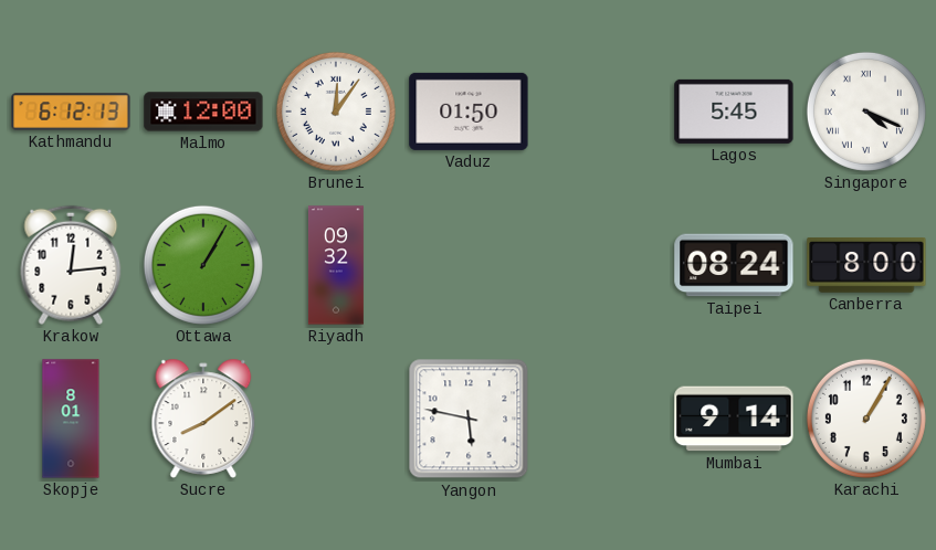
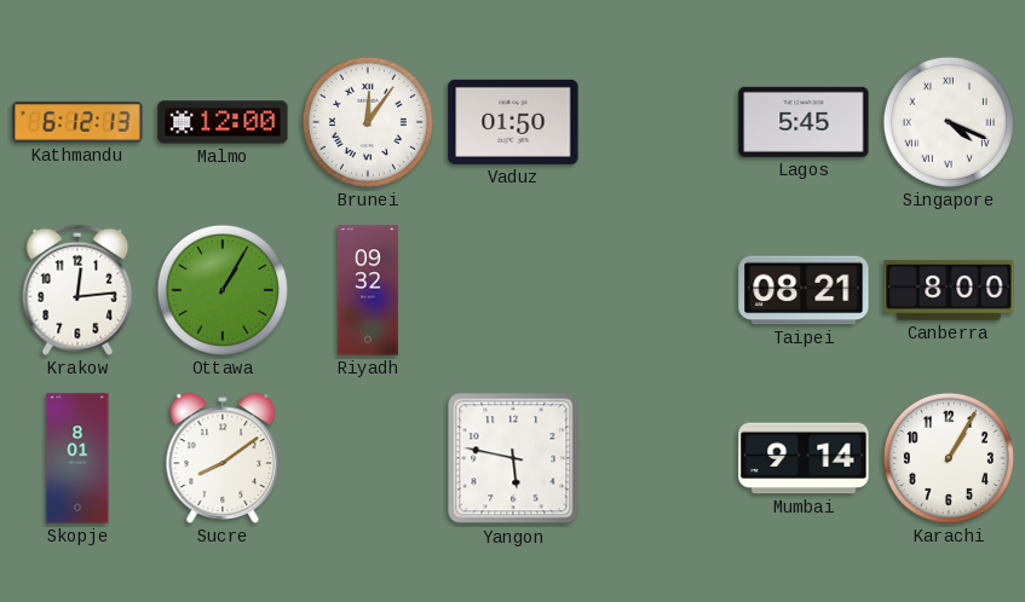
Taipei: 08:24 -> 08:21 (804, 290)
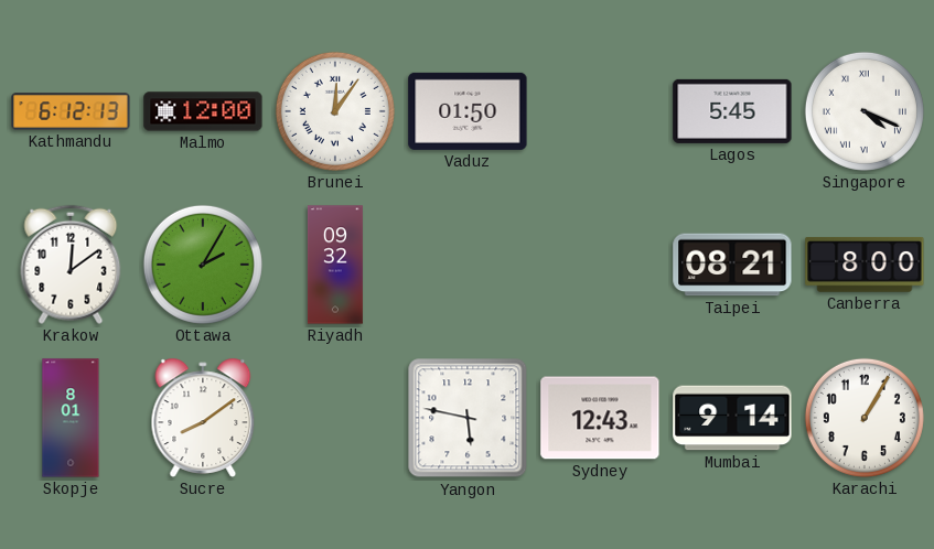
Krakow: 12:14 -> 12:09 (71, 265)
Ottawa: 1:05 -> 2:05 (203, 265)
Sydney: none -> 12:43 (600, 418)
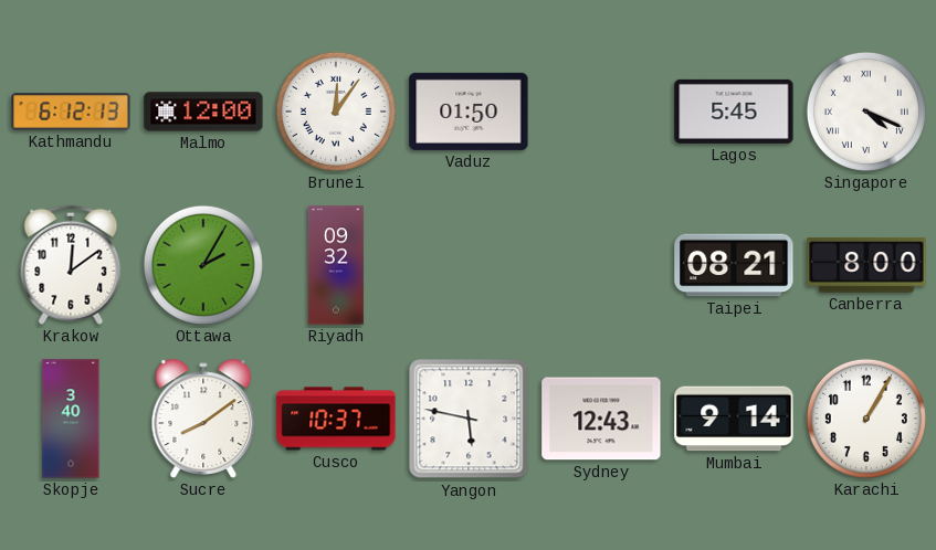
Skopje: 8:01 -> 3:40 (71, 419)
Cusco: none -> 10:37 (336, 419)
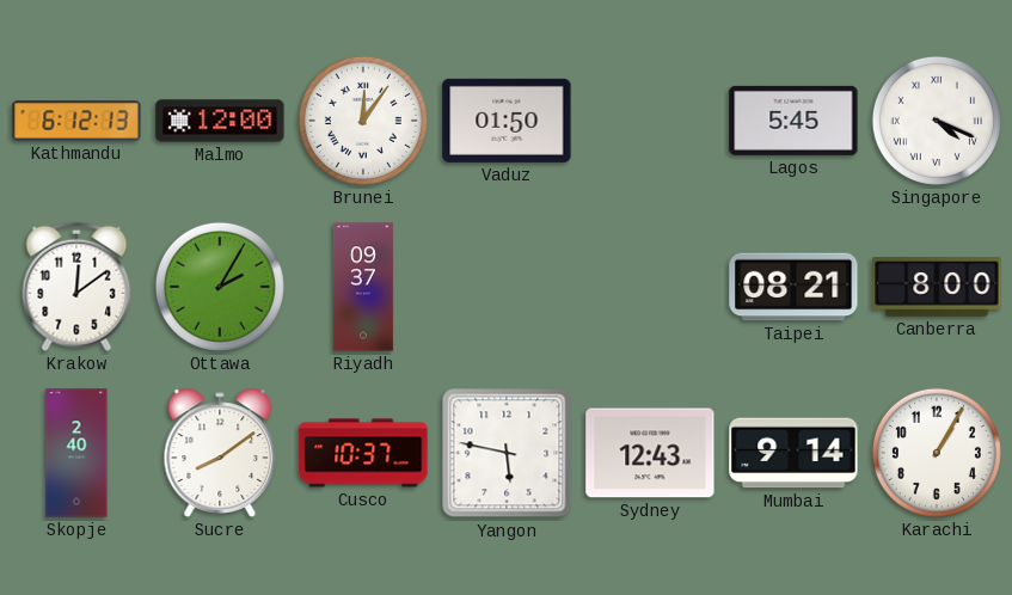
Riyadh: 09:32 -> 09:37 (363, 287)
Skopje: 3:40 -> 2:40 (76, 453)
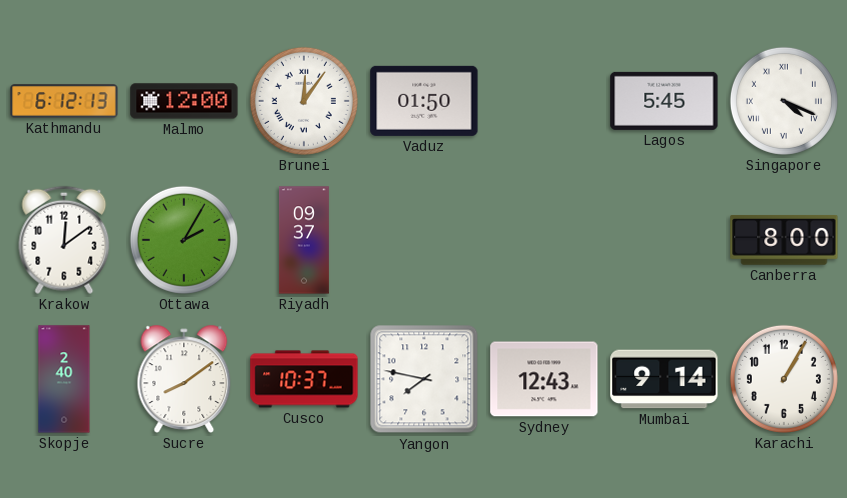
Taipei: 08:21 -> none (793, 287)
Yangon: 5:47 -> 7:47 (424, 379)
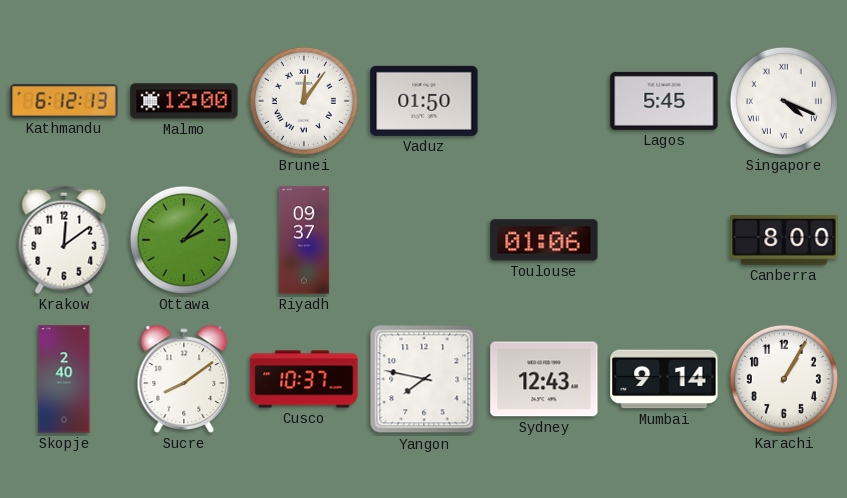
Ottawa: 2:05 -> 2:07 (184, 240)
Toulouse: none -> 01:06 (544, 240)
